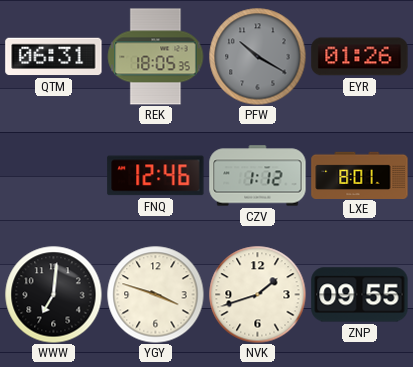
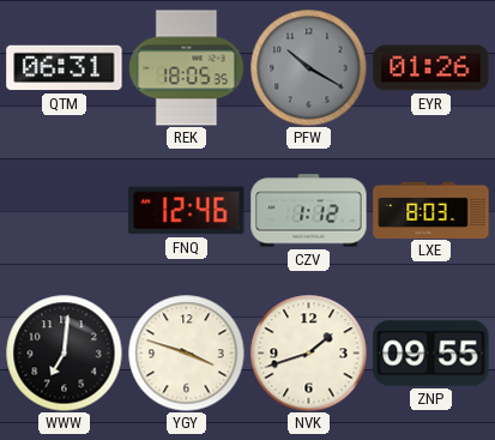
LXE: 8:01 -> 8:03 (431, 210)
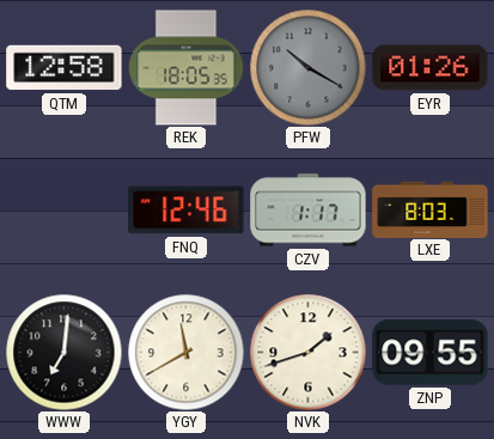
QTM: 06:31 -> 12:58 (65, 68)
CZV: 1:12 -> 1:17 (309, 211)
YGY: 3:48 -> 11:40 (185, 352)
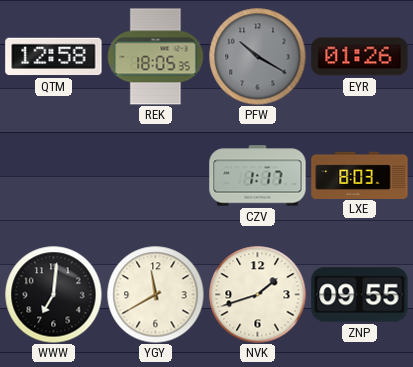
FNQ: 12:46 -> none (187, 211)
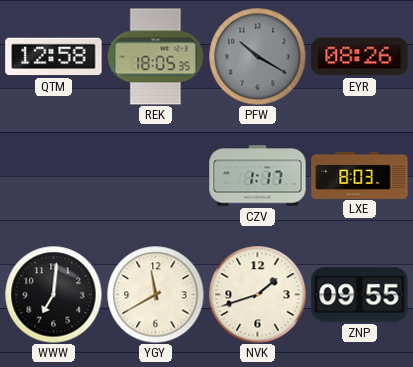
EYR: 01:26 -> 08:26 (360, 57)
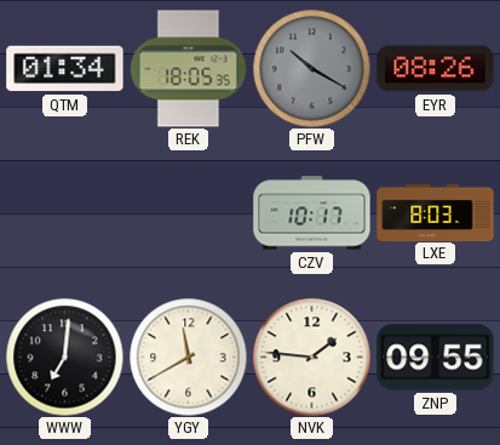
QTM: 12:58 -> 01:34 (65, 69)
CZV: 1:17 -> 10:17 (312, 213)
NVK: 1:42 -> 1:46 (311, 356)
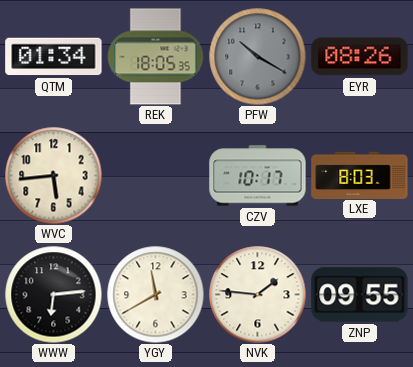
WVC: none -> 5:44 (53, 175)
WWW: 7:01 -> 6:14 (53, 294)
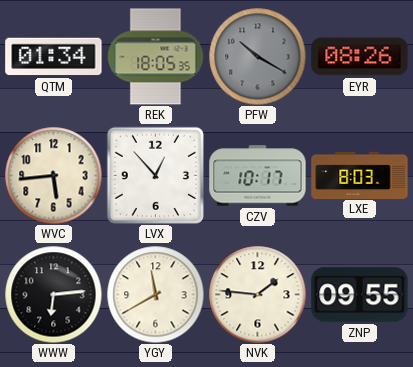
LVX: none -> 12:53 (155, 175)
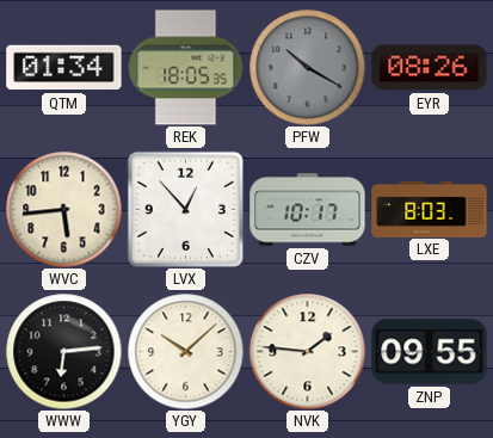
YGY: 11:40 -> 10:08 (185, 351)
